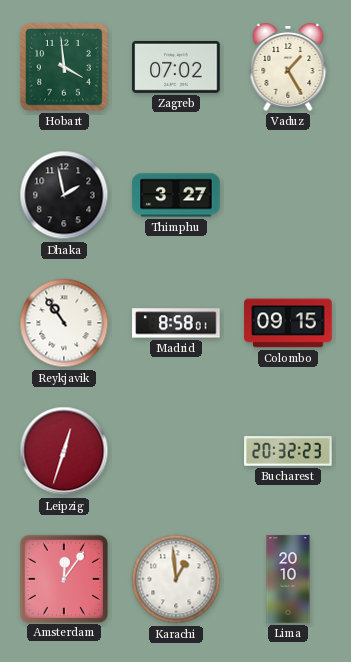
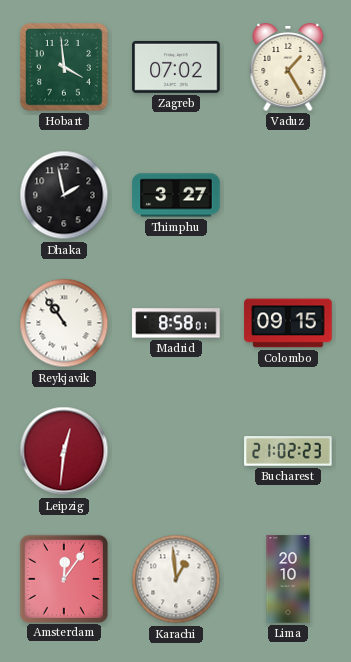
Leipzig: 12:33 -> 12:31 (64, 451)
Bucharest: 20:32 -> 21:02 (288, 451)
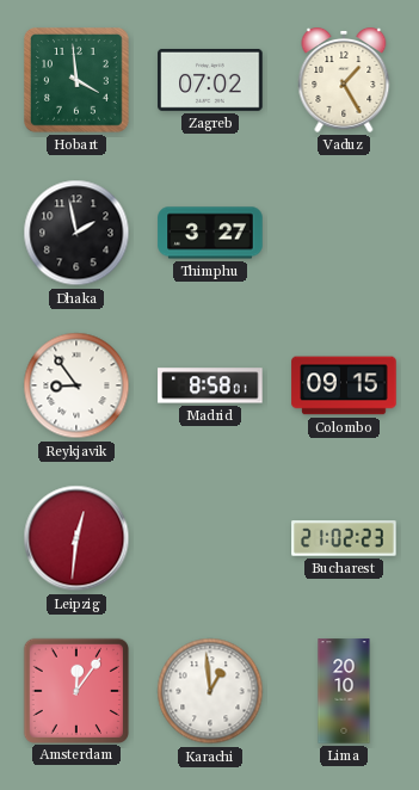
Reykjavik: 10:54 -> 8:54 (76, 385)
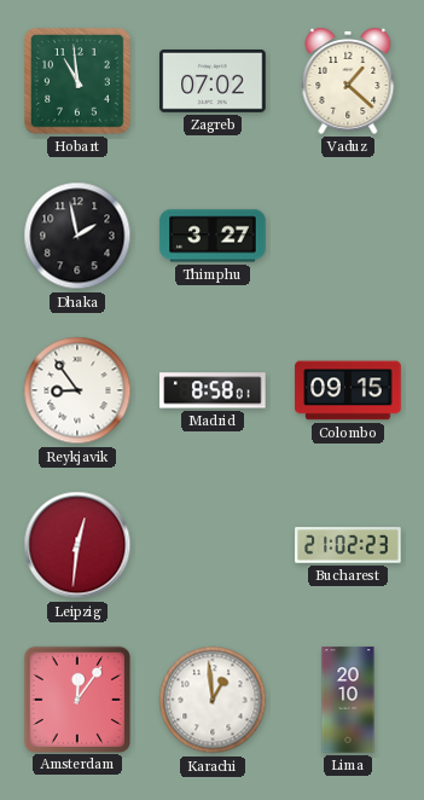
Hobart: 3:59 -> 10:59 (79, 82)
Vaduz: 1:25 -> 1:22 (348, 82)
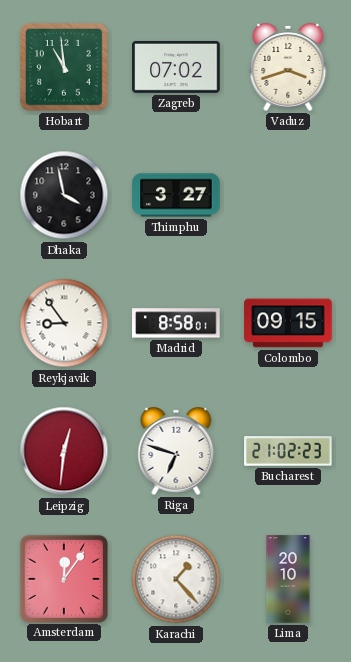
Vaduz: 1:22 -> 3:42 (288, 68)
Dhaka: 1:58 -> 3:58 (64, 195)
Riga: none -> 6:48 (176, 452)
Karachi: 12:59 -> 1:23 (176, 579)
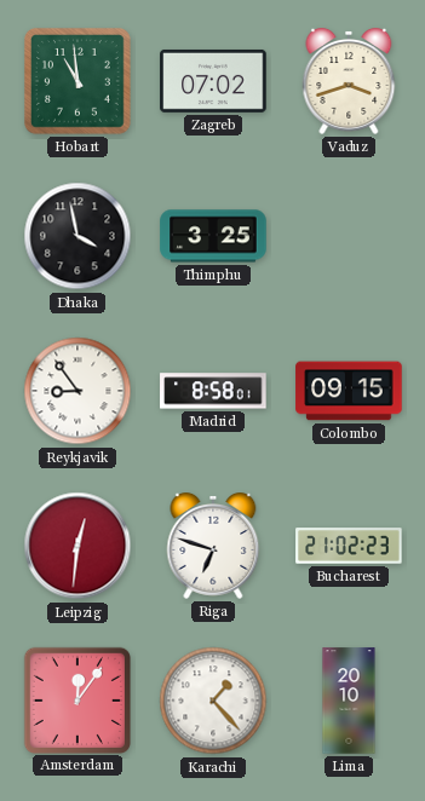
Thimphu: 3:27 -> 3:25 (213, 236)
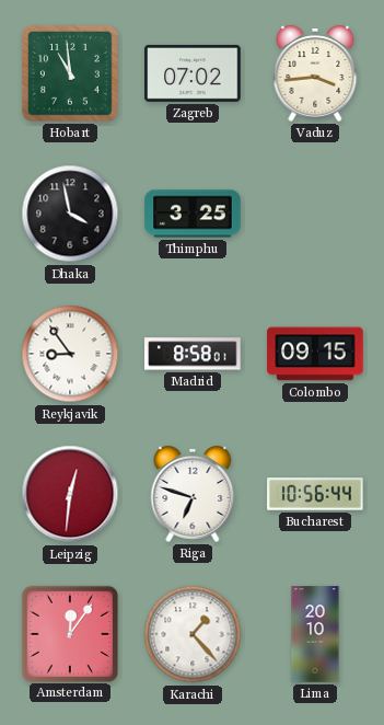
Vaduz: 3:42 -> 3:44 (315, 74)
Bucharest: 21:02 -> 10:56 (315, 494)
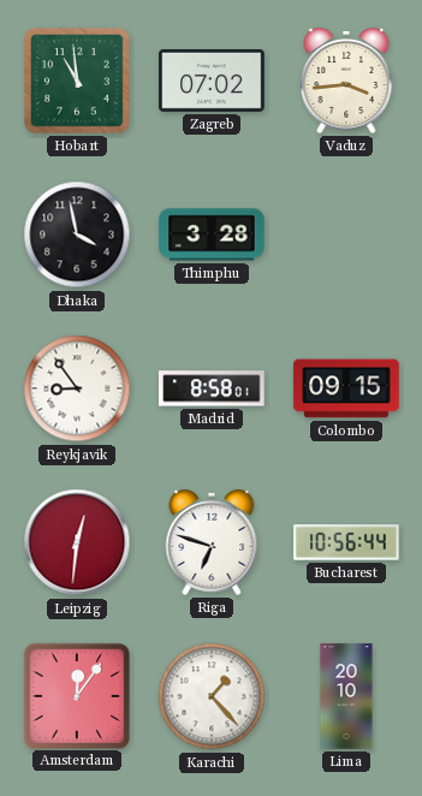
Thimphu: 3:25 -> 3:28 (212, 234)
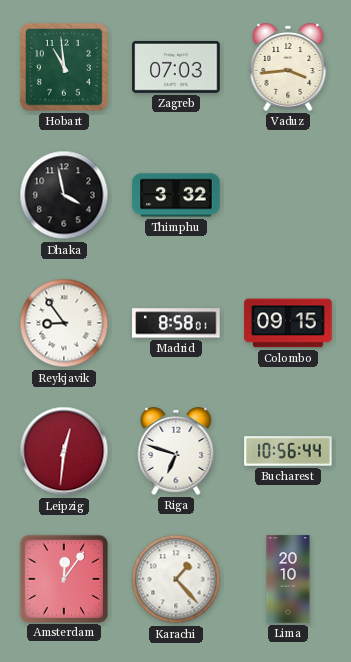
Zagreb: 07:02 -> 07:03 (176, 67)
Thimphu: 3:28 -> 3:32 (176, 195)
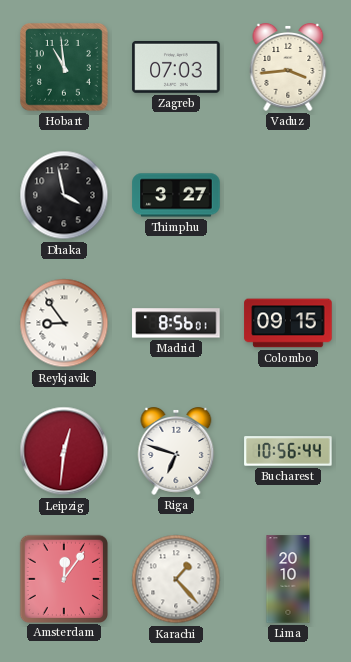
Thimphu: 3:32 -> 3:27 (176, 195)
Madrid: 8:58 -> 8:56 (176, 323)
